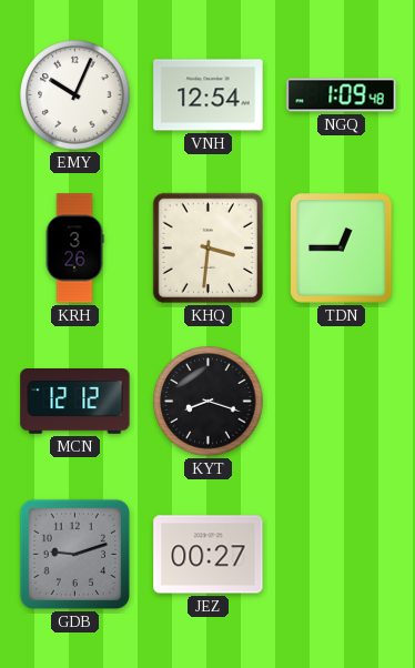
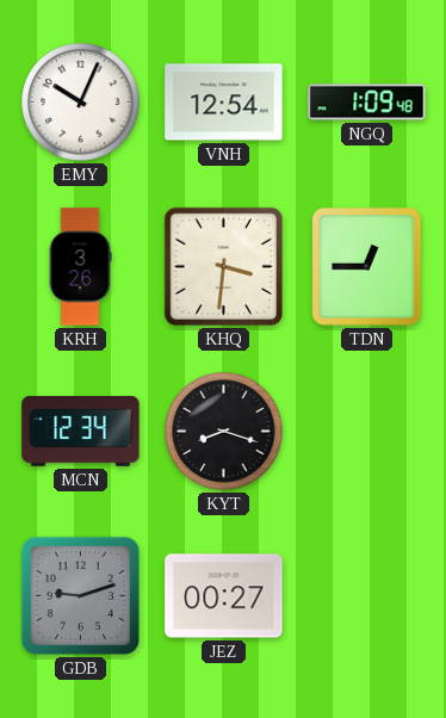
MCN: 12:12 -> 12:34 (81, 432)
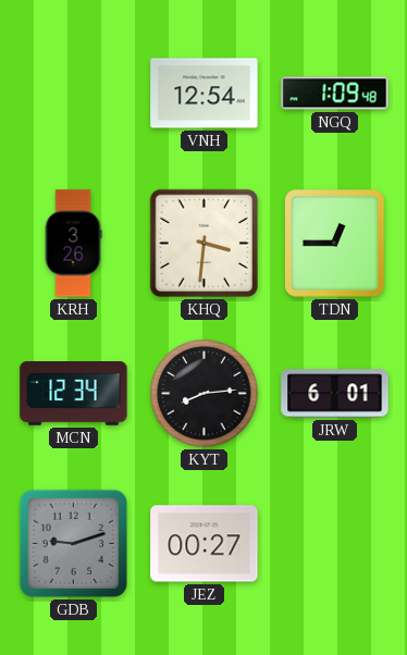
EMY: 10:04 -> none (81, 103)
KYT: 8:18 -> 8:14 (205, 394)
JRW: none -> 6:01 (335, 394)
